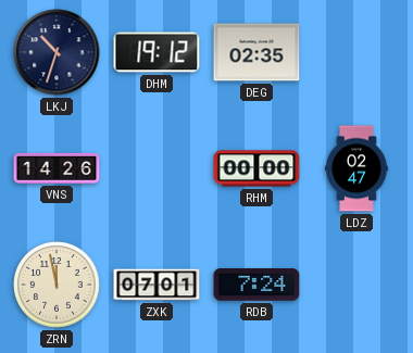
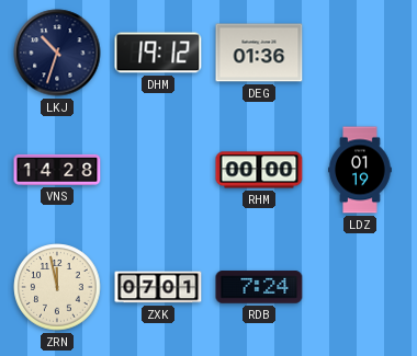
DEG: 02:35 -> 01:36 (259, 53)
VNS: 14:26 -> 14:28 (57, 170)
LDZ: 02:47 -> 01:19 (360, 170)
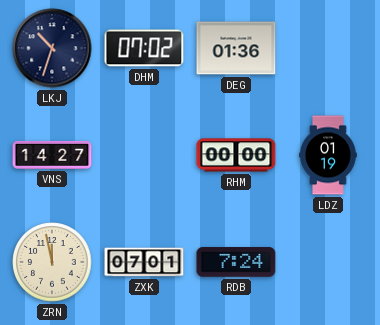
DHM: 19:12 -> 07:02 (144, 48)
VNS: 14:28 -> 14:27 (52, 155)
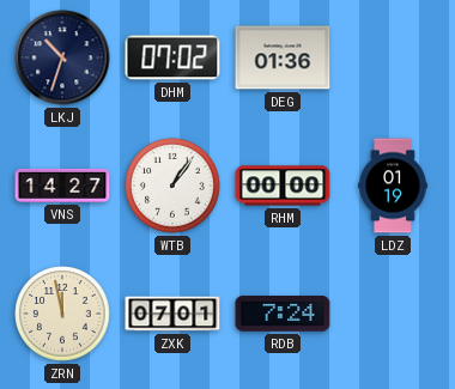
WTB: none -> 1:06 (172, 186)
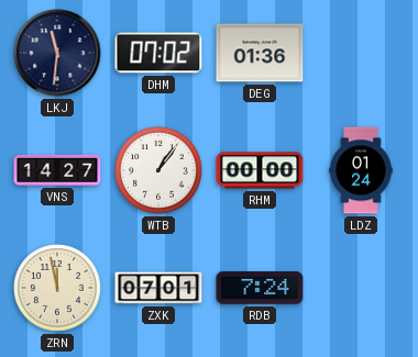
LKJ: 10:33 -> 11:31 (57, 53)
LDZ: 01:19 -> 01:24 (361, 170)
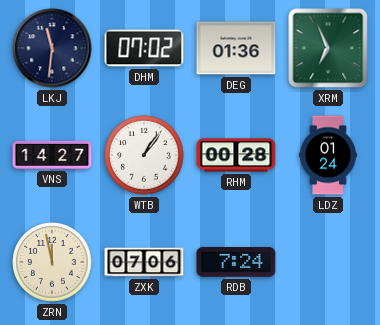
XRM: none -> 6:56 (328, 48)
RHM: 00:00 -> 00:28 (236, 155)
ZXK: 07:01 -> 07:06 (144, 262)
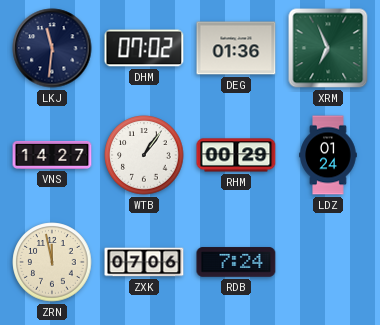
RHM: 00:28 -> 00:29 (236, 155)
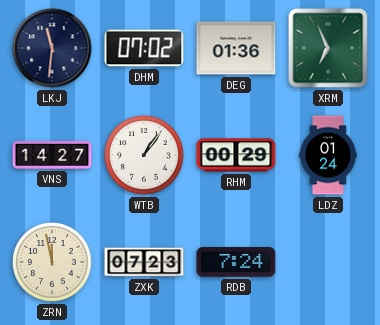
ZXK: 07:06 -> 07:23 (144, 262)
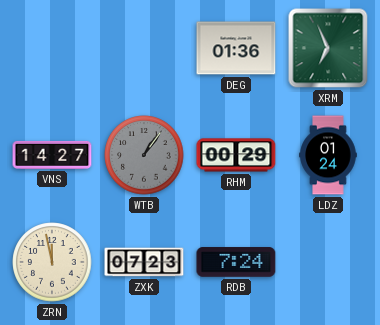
LKJ: 11:31 -> none (52, 48)
DHM: 07:02 -> none (144, 48)
WTB dial: white -> grey (144, 155)
